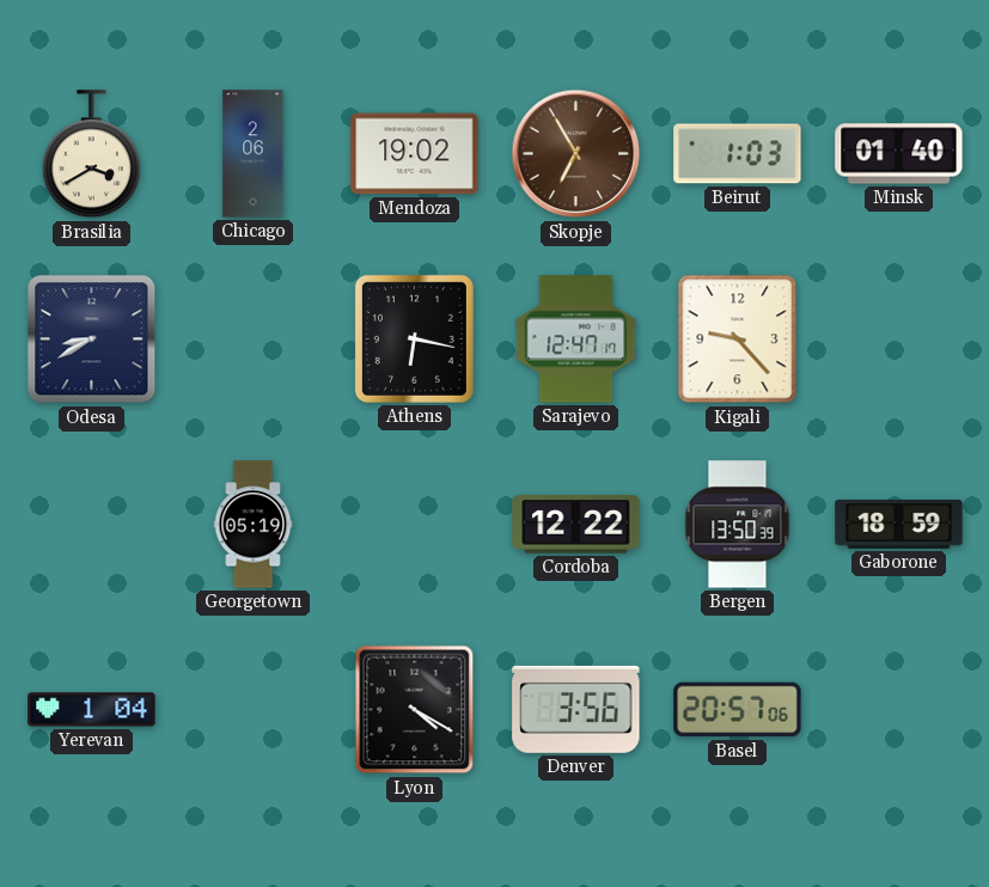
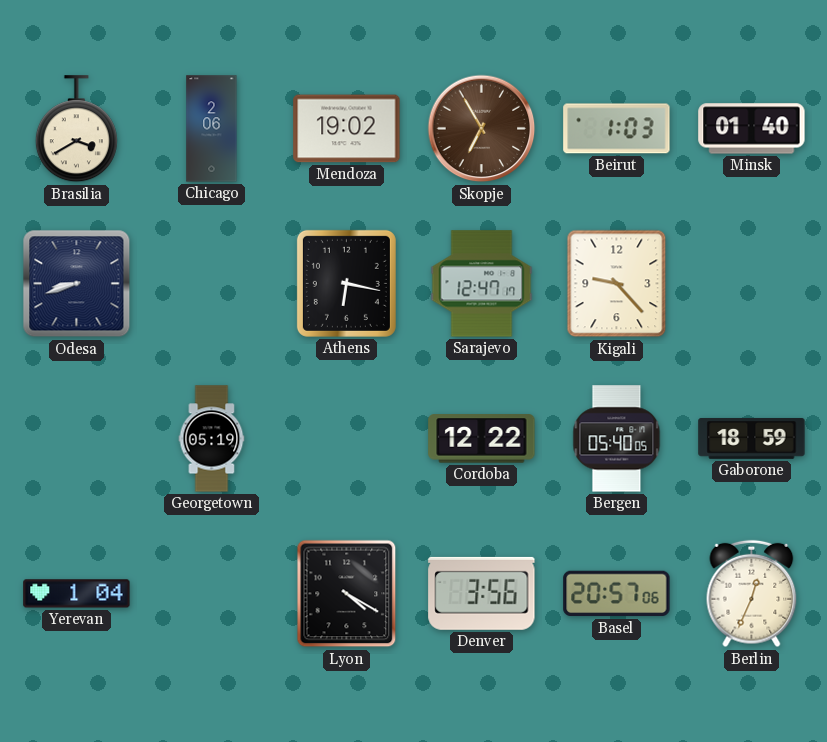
Odesa: 8:40 -> 8:42 (77, 284)
Bergen: 13:50 -> 05:40 (617, 439)
Berlin: none -> 12:34 (752, 594)
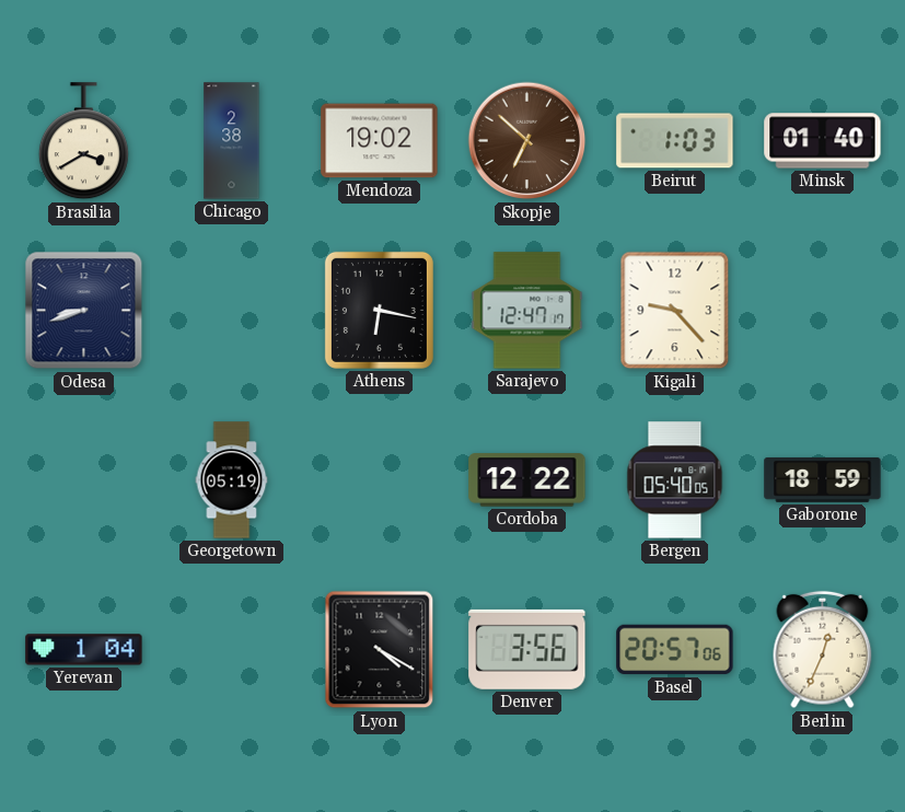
Chicago: 2:06 -> 2:38 (232, 141)
Skopje: 6:55 -> 6:52 (527, 141)
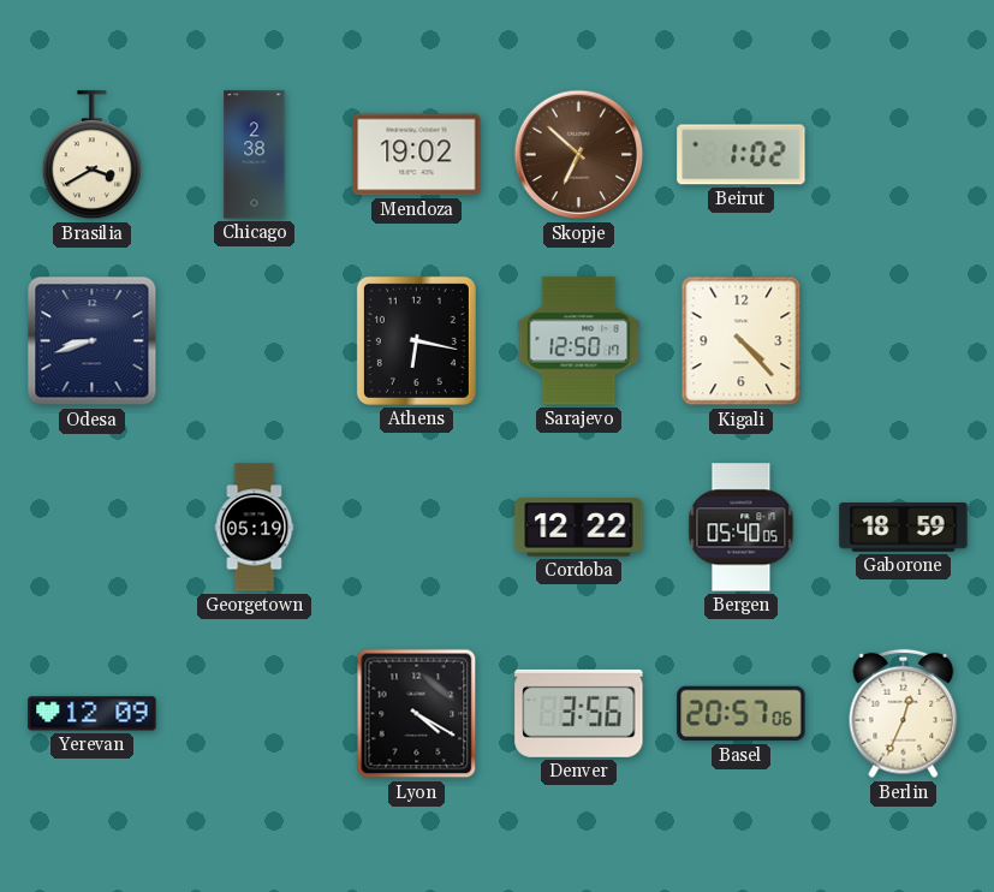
Beirut: 1:03 -> 1:02 (742, 155)
Minsk: 01:40 -> none (823, 141)
Sarajevo: 12:47 -> 12:50 (579, 341)
Kigali: 9:23 -> 4:23 (742, 341)
Yerevan: 1:04 -> 12:09 (93, 714)
